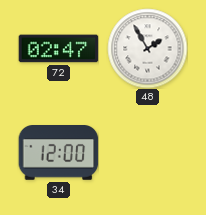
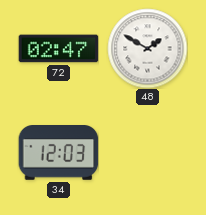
48: 1:55 -> 1:50 (147, 48)
34: 12:00 -> 12:03 (58, 153)
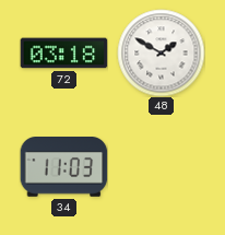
72: 02:47 -> 03:18 (63, 54)
34: 12:03 -> 11:03 (63, 167)
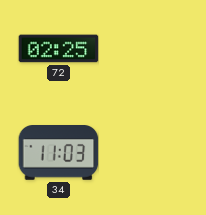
72: 03:18 -> 02:25 (58, 49)
48: 1:50 -> none (161, 52)
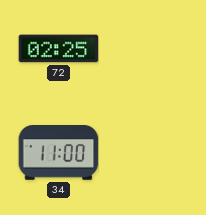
34: 11:03 -> 11:00 (58, 153)
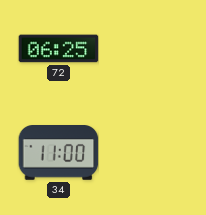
72: 02:25 -> 06:25 (58, 49)
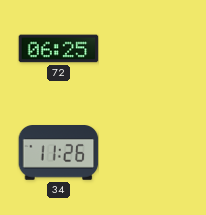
34: 11:00 -> 11:26 (58, 153)
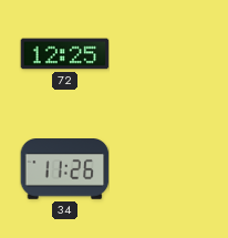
72: 06:25 -> 12:25 (64, 54)
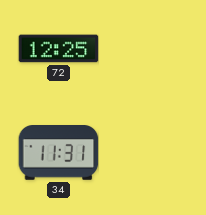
34: 11:26 -> 11:31 (58, 153)
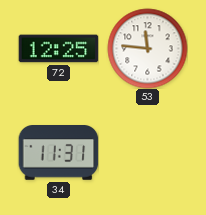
53: none -> 11:46 (147, 48)
